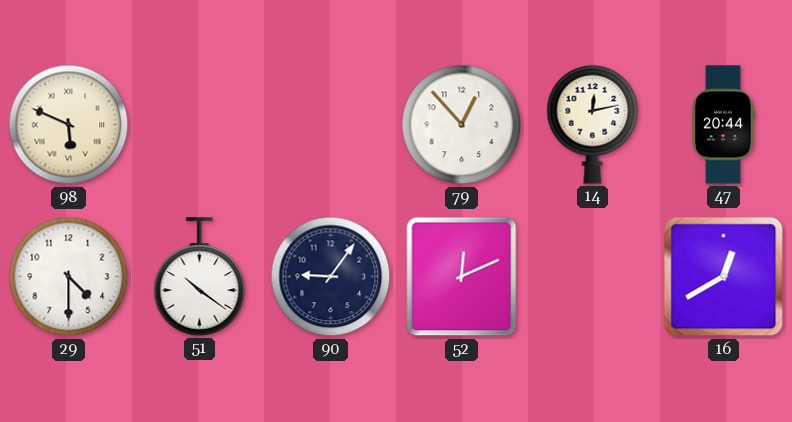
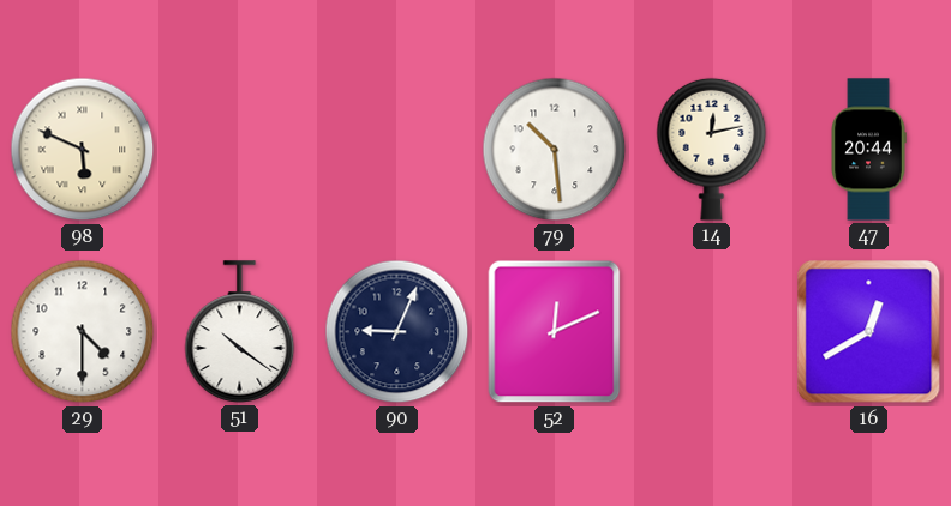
79: 12:53 -> 10:29 (555, 150)
90: 9:06 -> 9:04 (397, 332)
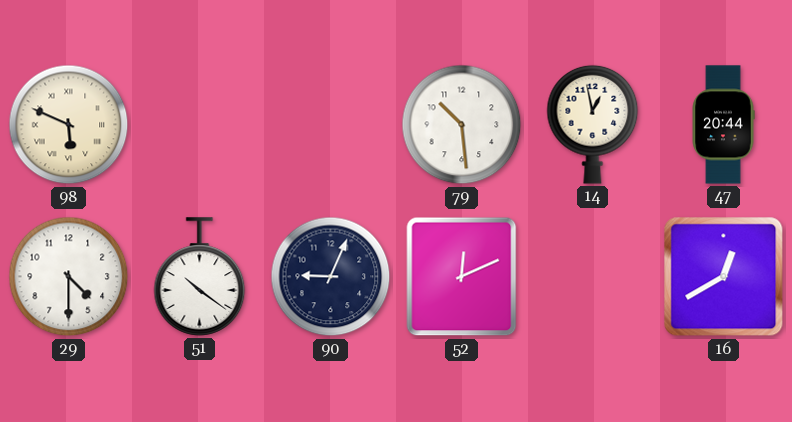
14: 12:13 -> 12:58 (593, 124)
